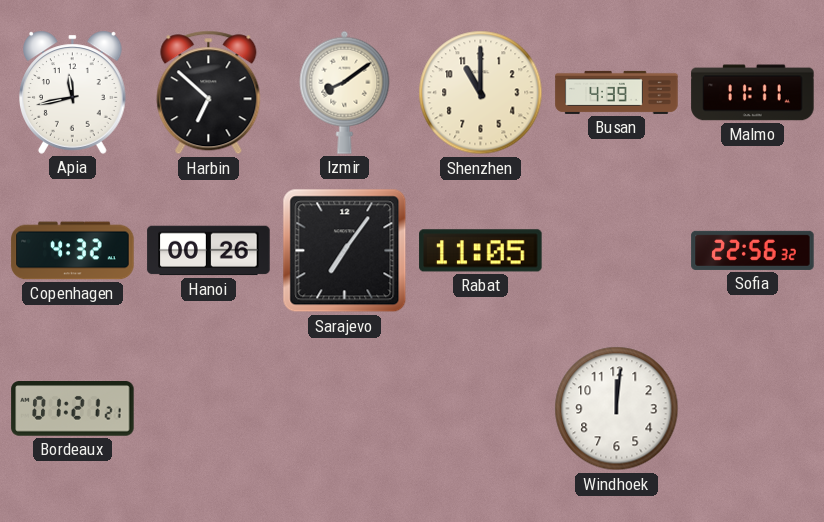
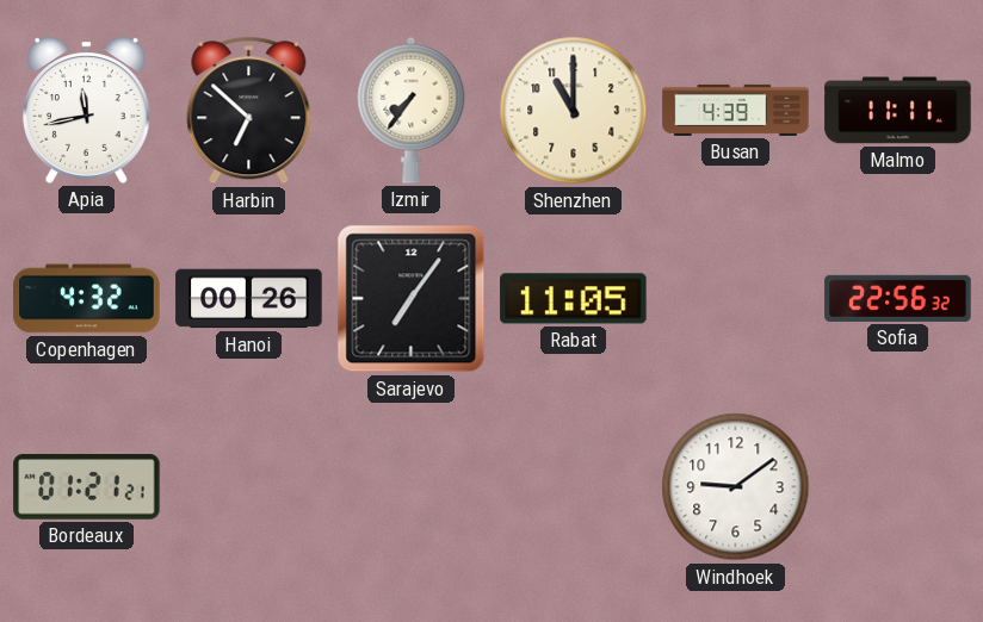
Izmir: 8:09 -> 7:36 (412, 110)
Windhoek: 12:01 -> 9:09 (736, 487)
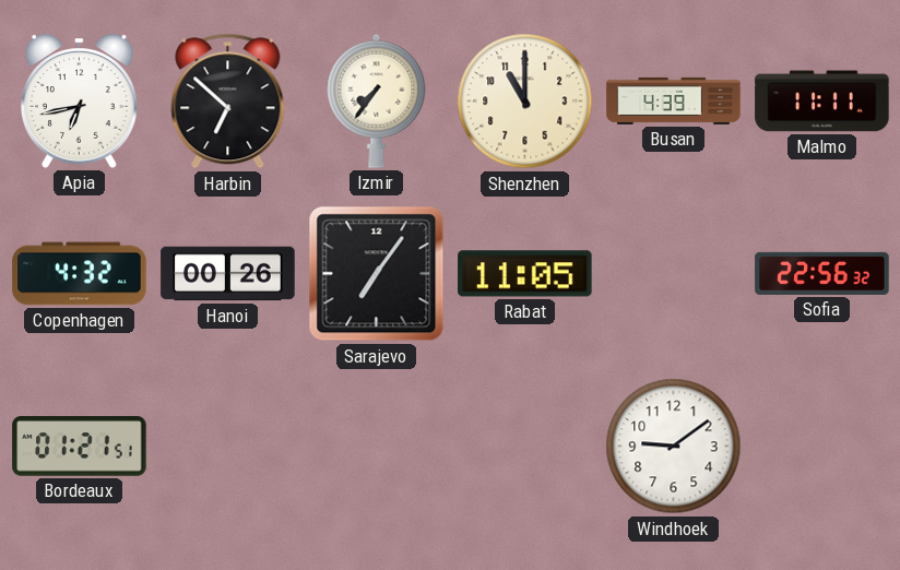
Apia: 11:43 -> 6:43 (80, 100)
Bordeaux: 01:21:21 -> 01:21:51 (80, 447)
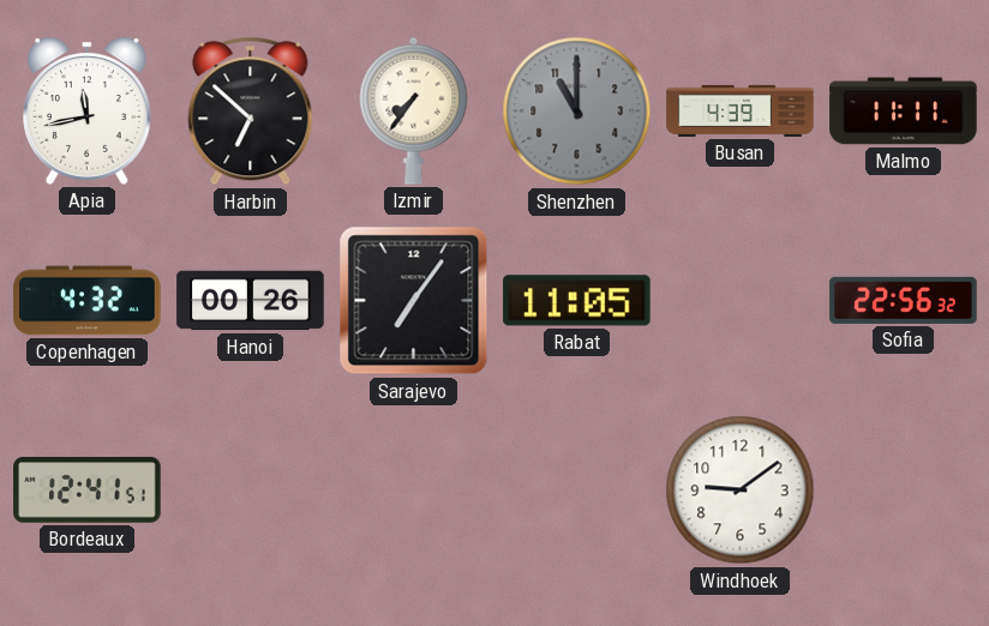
Apia: 6:43 -> 11:43 (88, 110)
Shenzhen dial: cream -> grey (577, 112)
Bordeaux: 01:21 -> 12:41 (88, 490)
